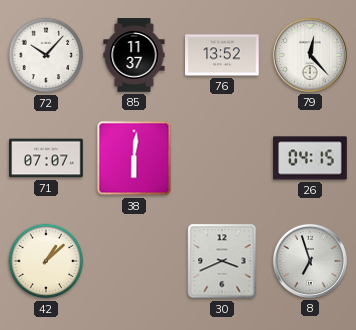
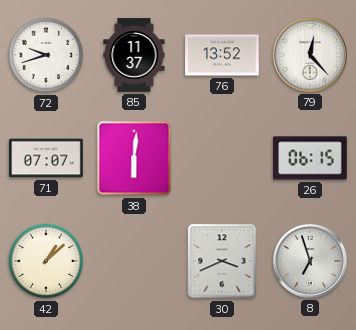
72: 10:07 -> 9:42 (46, 55)
26: 04:15 -> 06:15 (310, 158)
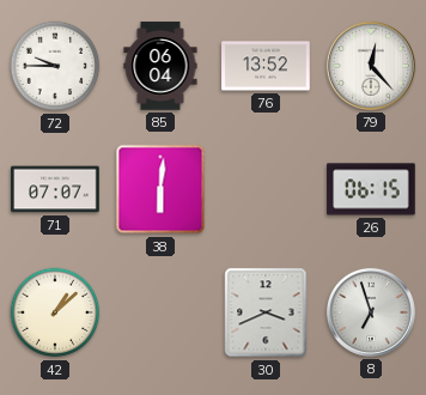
72: 9:42 -> 9:45 (55, 66)
85: 11:37 -> 06:04 (160, 66)
